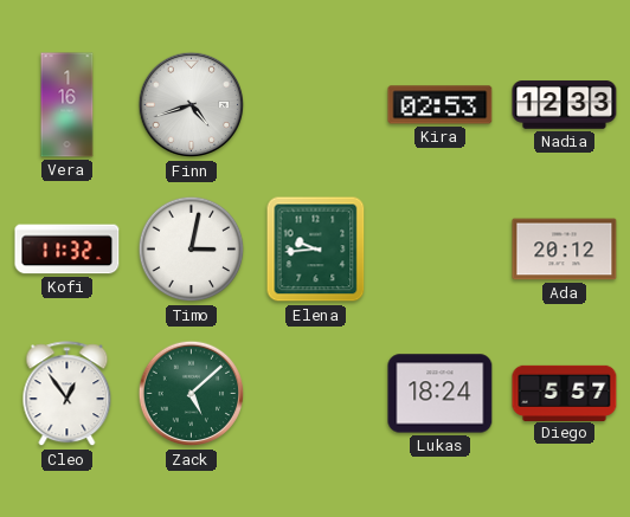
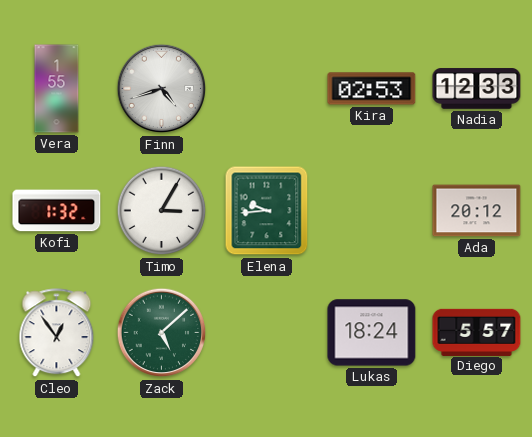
Vera: 1:16 -> 1:55 (57, 89)
Kofi: 11:32 -> 1:32 (57, 211)
Timo: 3:02 -> 3:05 (162, 211)
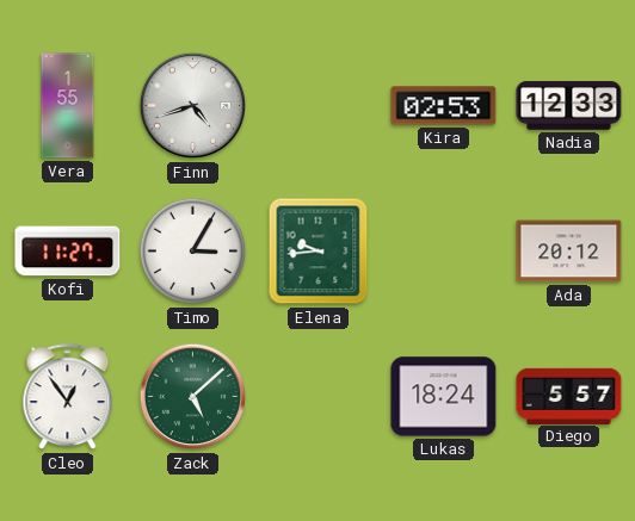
Kofi: 1:32 -> 11:27 (68, 252)
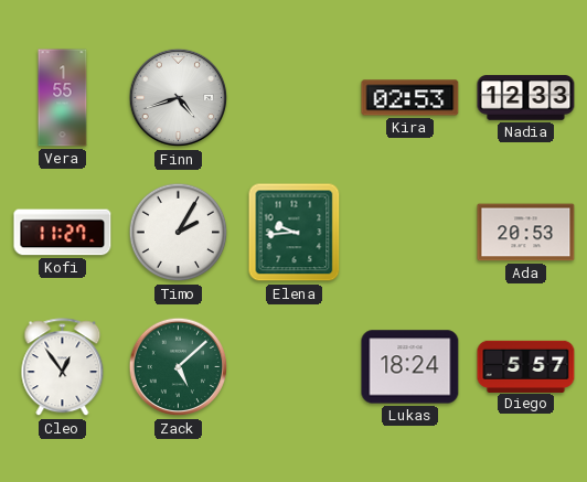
Timo: 3:05 -> 2:05 (179, 233)
Ada: 20:12 -> 20:53 (526, 233)
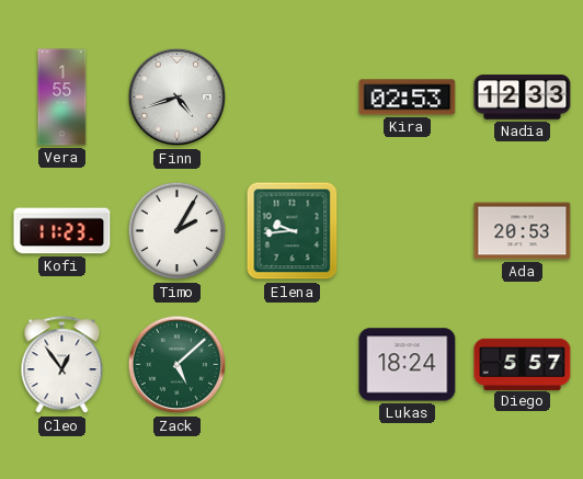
Kofi: 11:27 -> 11:23 (62, 231)
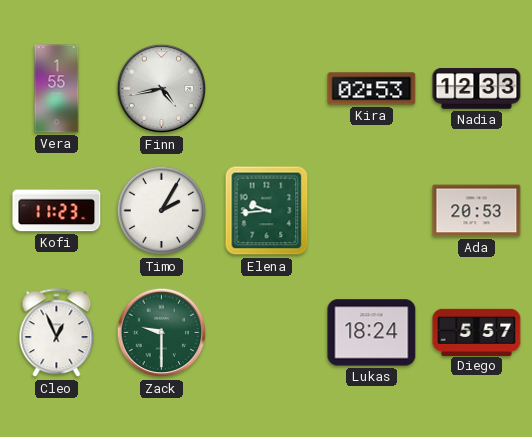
Finn: 4:42 -> 4:43 (162, 89)
Cleo: 12:54 -> 12:56 (57, 333)
Zack: 5:08 -> 9:30 (162, 333)
